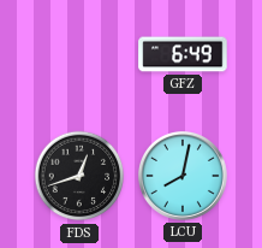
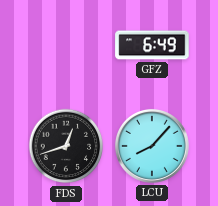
LCU: 8:02 -> 8:07 (152, 146)
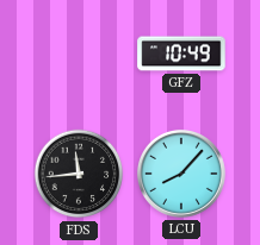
GFZ: 6:49 -> 10:49 (181, 54)
FDS: 12:42 -> 11:44 (79, 174)
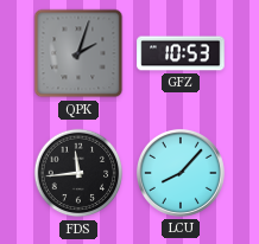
QPK: none -> 2:03 (78, 53)
GFZ: 10:49 -> 10:53 (181, 53)
